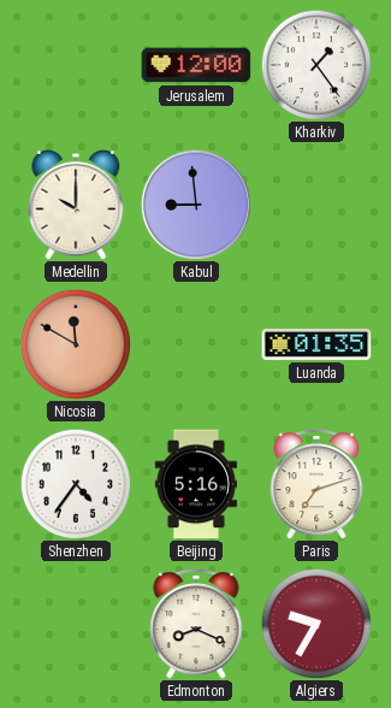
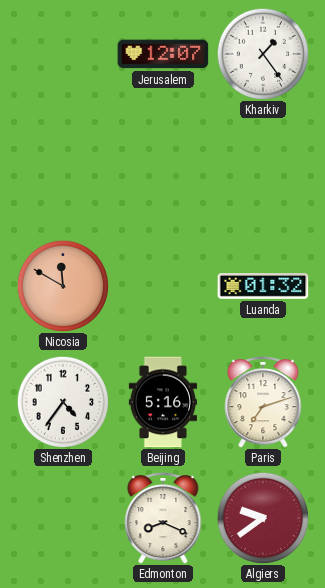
Jerusalem: 12:00 -> 12:07 (163, 54)
Medellin: 10:00 -> none (76, 205)
Kabul: 8:59 -> none (195, 203)
Luanda: 01:35 -> 01:32 (263, 287)
Algiers: 9:35 -> 9:39 (262, 517)
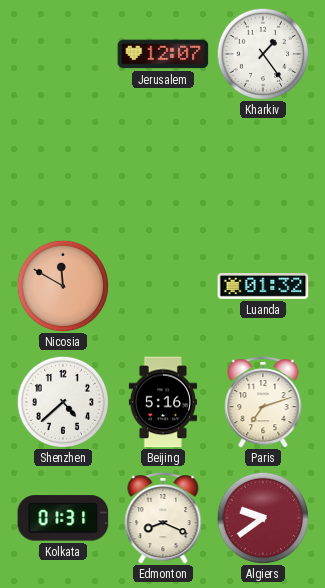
Shenzhen: 4:36 -> 4:38 (62, 401)
Kolkata: none -> 01:31 (63, 518)
